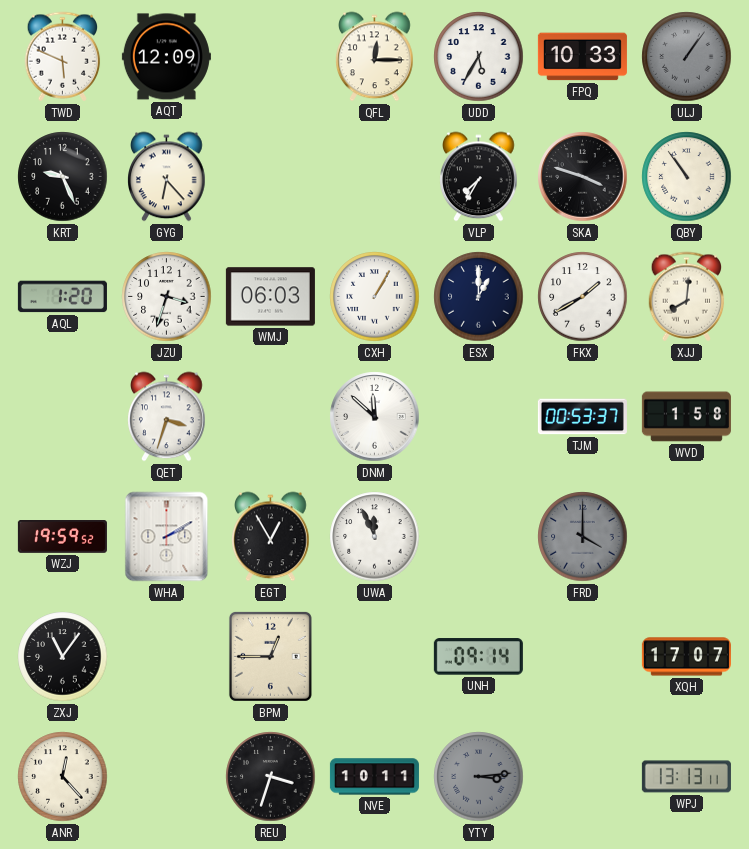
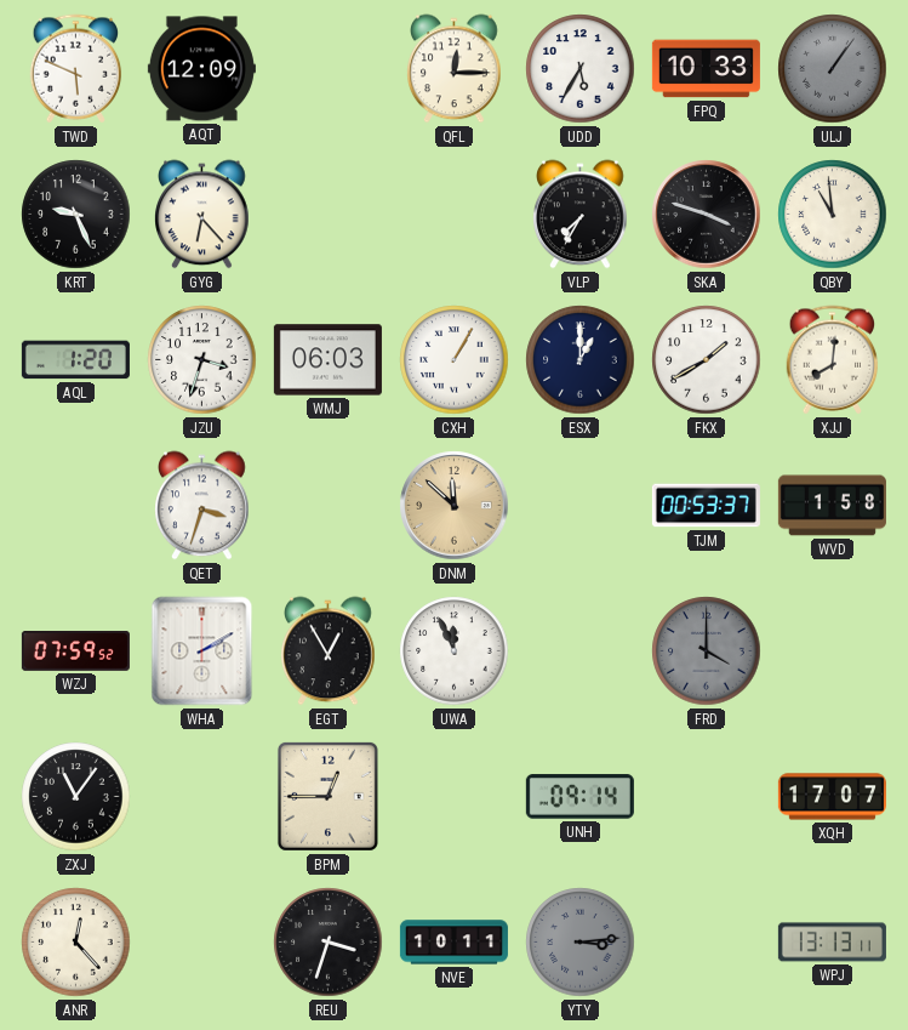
QBY: 10:54 -> 10:59 (833, 215)
DNM dial: white -> champagne (455, 506)
WZJ: 19:59 -> 07:59 (75, 651)
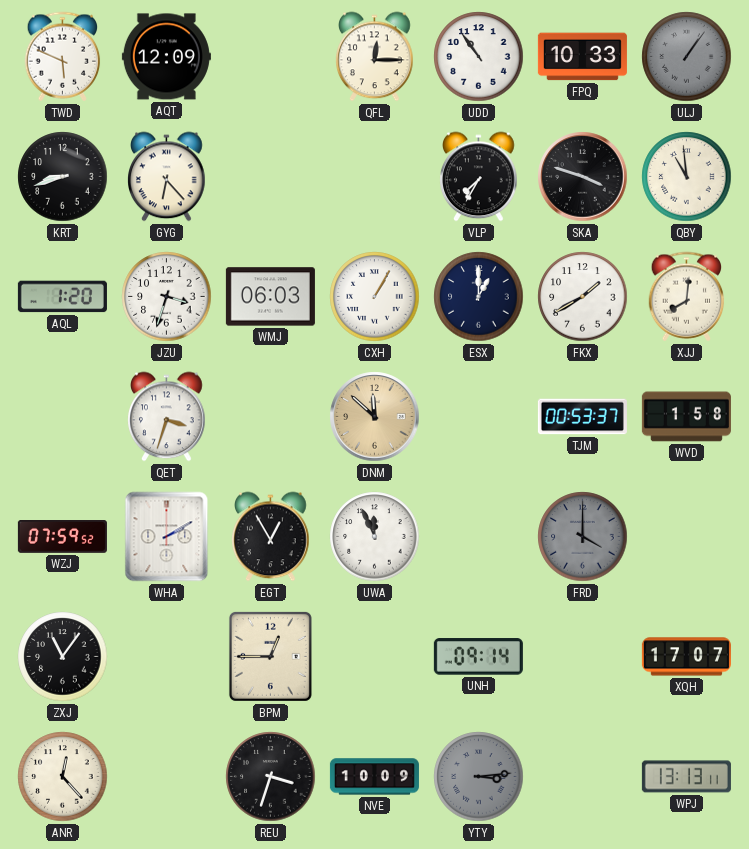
UDD: 5:35 -> 10:54 (479, 57)
KRT: 9:26 -> 8:42 (63, 177)
NVE: 10:11 -> 10:09 (374, 777)
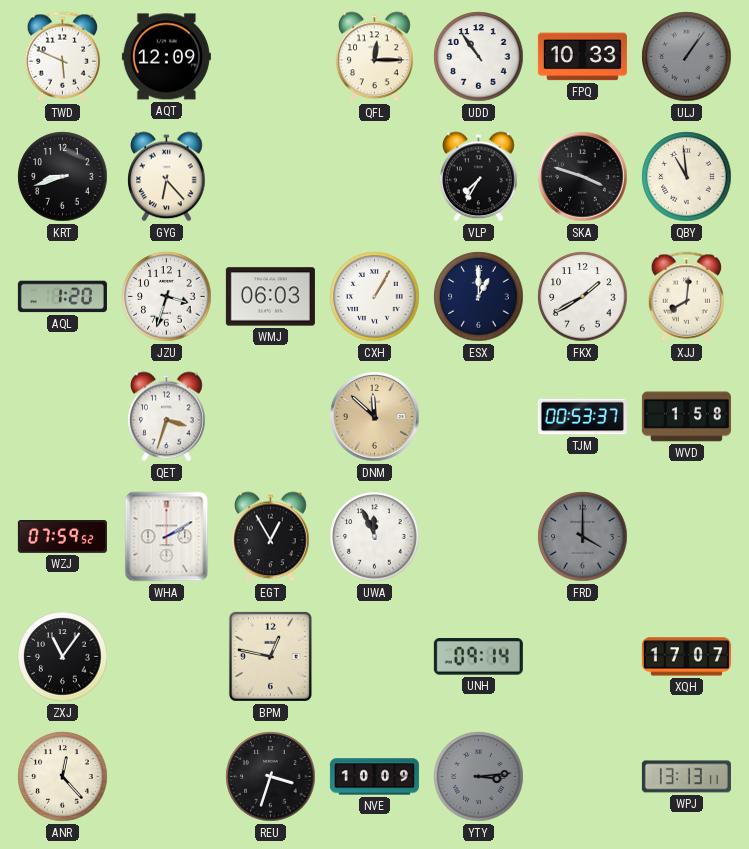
BPM: 12:45 -> 12:47 (270, 656)
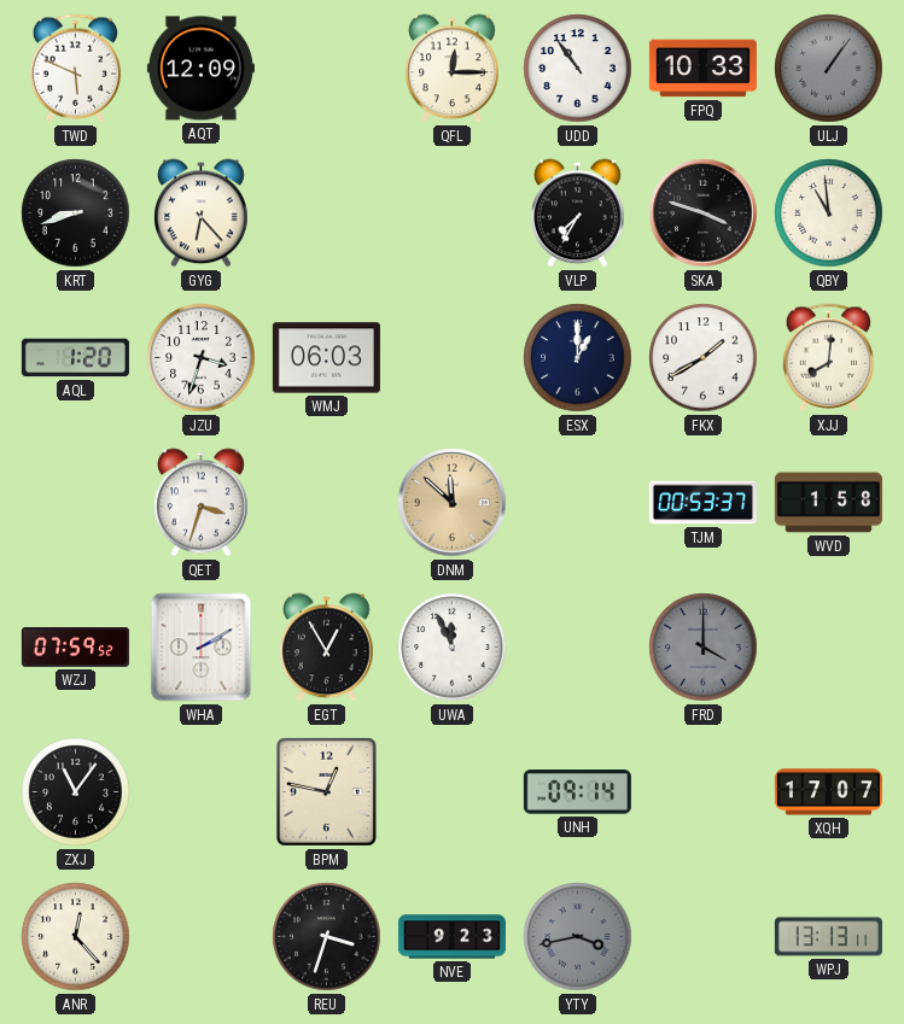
CXH: 1:05 -> none (375, 297)
NVE: 10:09 -> 9:23 (451, 937)
YTY: 3:14 -> 3:43 (578, 937)
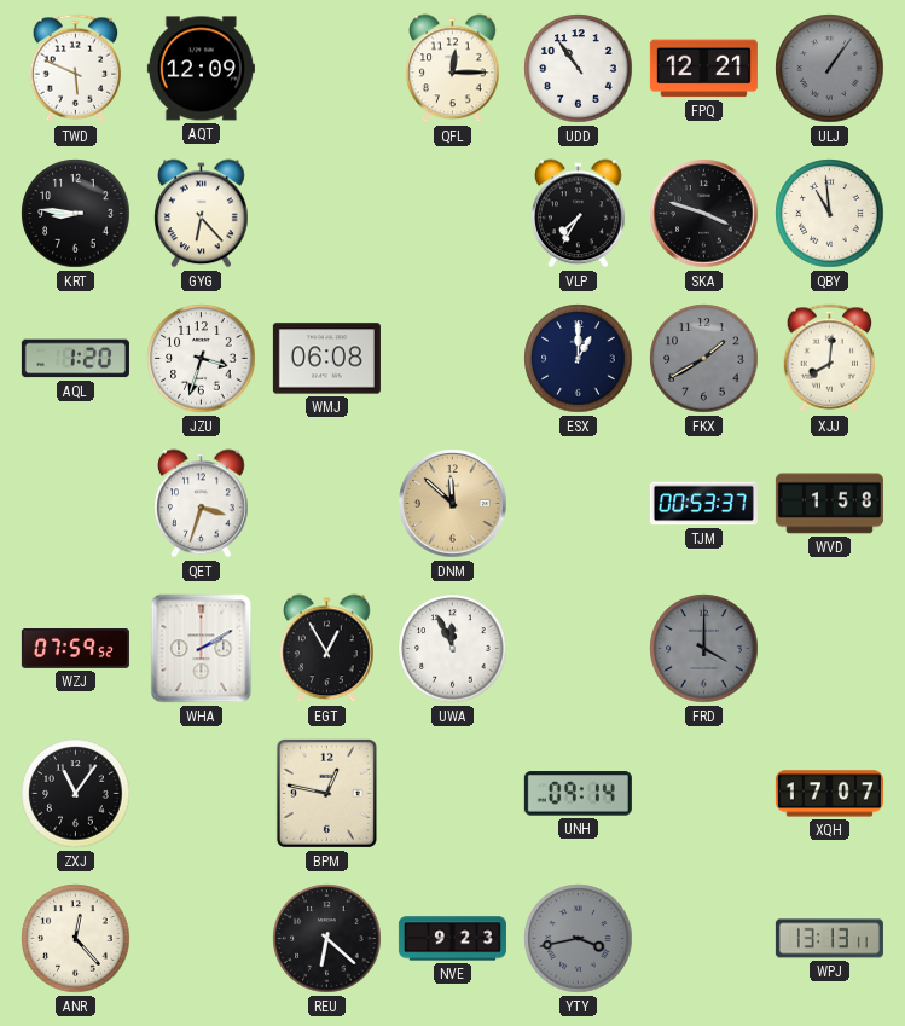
FPQ: 10:33 -> 12:21 (703, 69)
KRT: 8:42 -> 8:46 (76, 214)
WMJ: 06:03 -> 06:08 (326, 359)
FKX dial: white -> grey (704, 359)
REU: 3:33 -> 6:22 (327, 939)
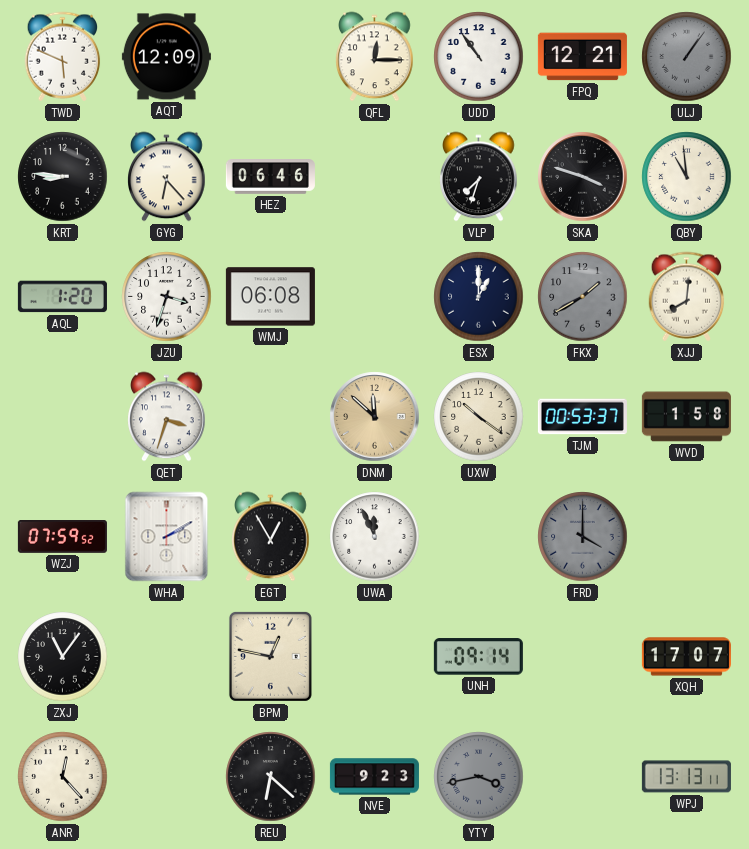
HEZ: none -> 06:46 (270, 177)
VLP: 7:35 -> 7:33 (479, 177)
UXW: none -> 10:21 (479, 417)
